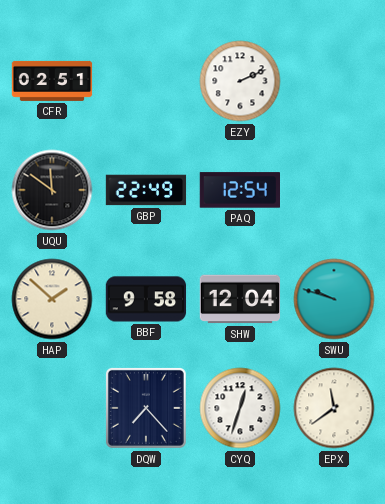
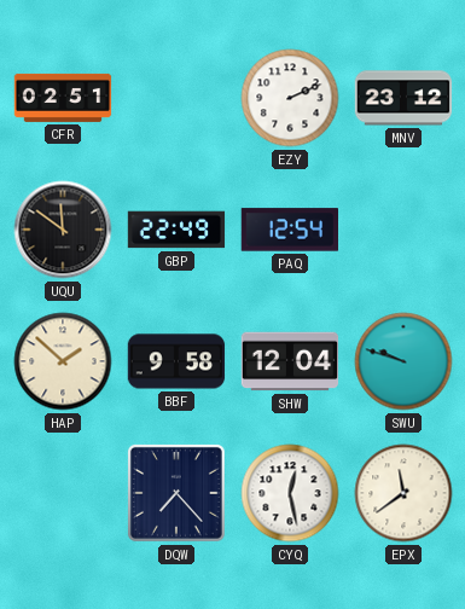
MNV: none -> 23:12 (403, 98)
CYQ: 12:33 -> 12:28 (290, 493)
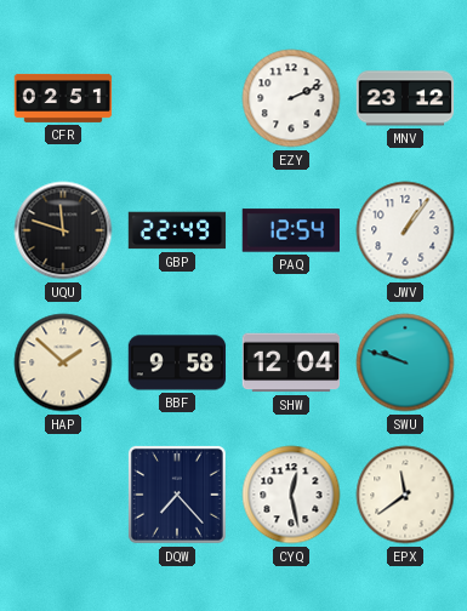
UQU: 11:51 -> 11:48 (63, 230)
JWV: none -> 1:06 (405, 230)
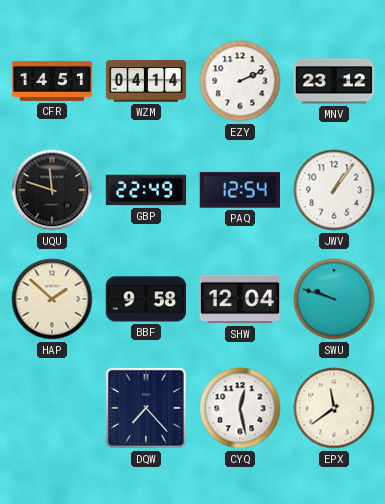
CFR: 02:51 -> 14:51 (52, 81)
WZM: none -> 04:14 (146, 81)
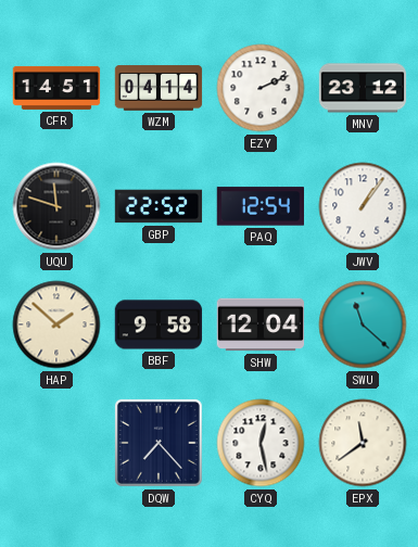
GBP: 22:49 -> 22:52 (159, 206)
SWU: 9:48 -> 11:22 (363, 325)
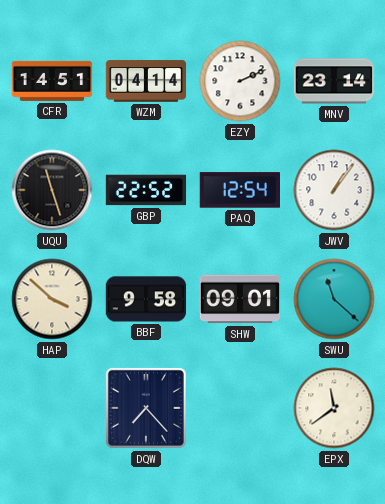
MNV: 23:12 -> 23:14 (334, 81)
UQU: 11:48 -> 11:27 (52, 190)
HAP: 1:52 -> 3:52 (52, 299)
SHW: 12:04 -> 09:01 (240, 299)
CYQ: 12:28 -> none (261, 443)
